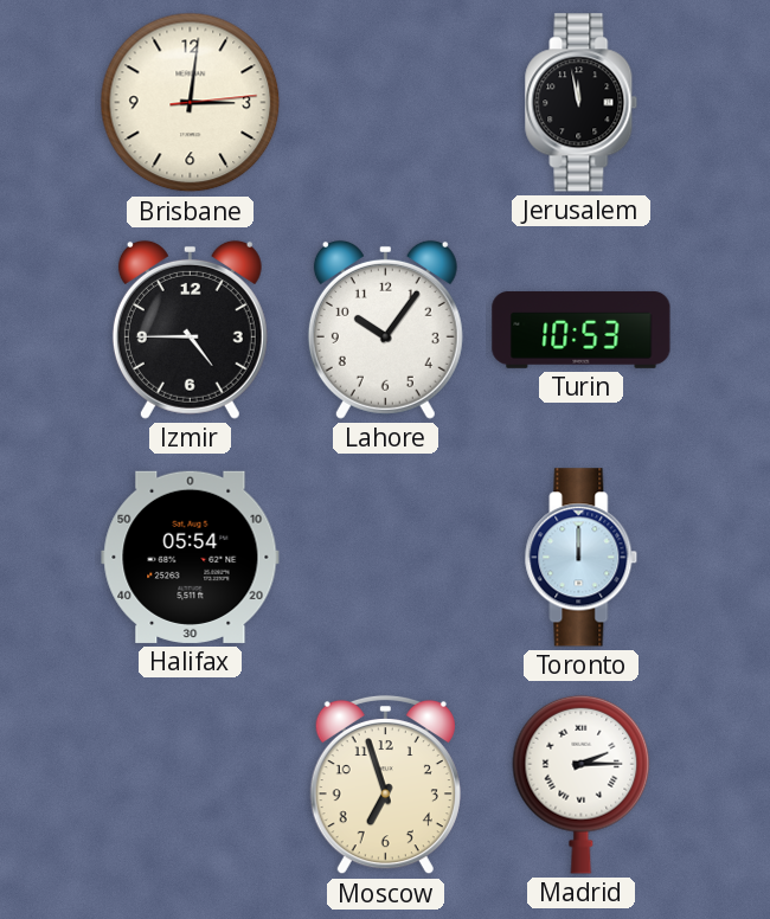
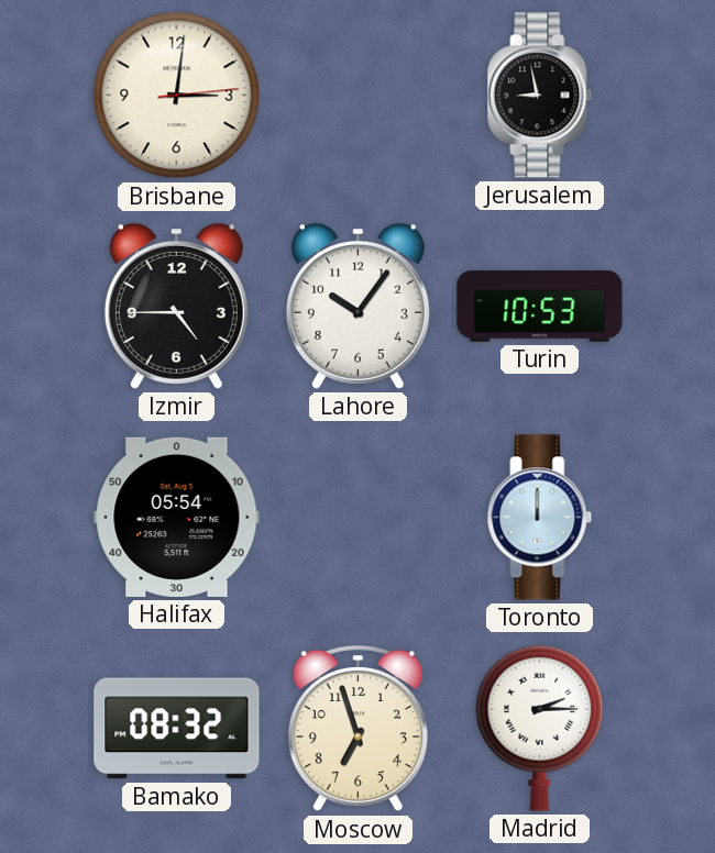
Jerusalem: 11:58 -> 8:58 (540, 96)
Bamako: none -> 08:32 (177, 729)
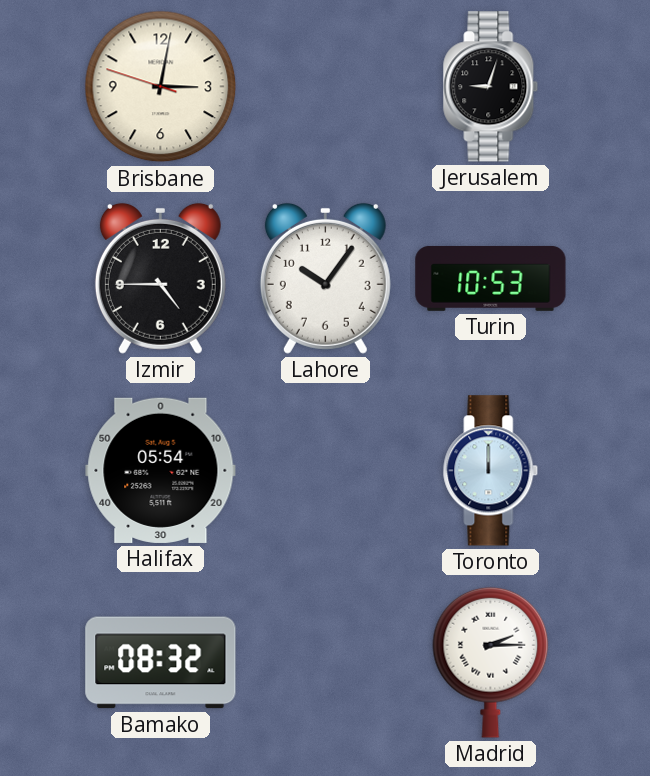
Brisbane: 3:01:14 -> 3:01:48 (161, 87)
Jerusalem: 8:58 -> 9:03 (491, 87)
Moscow: 6:57 -> none (358, 729)
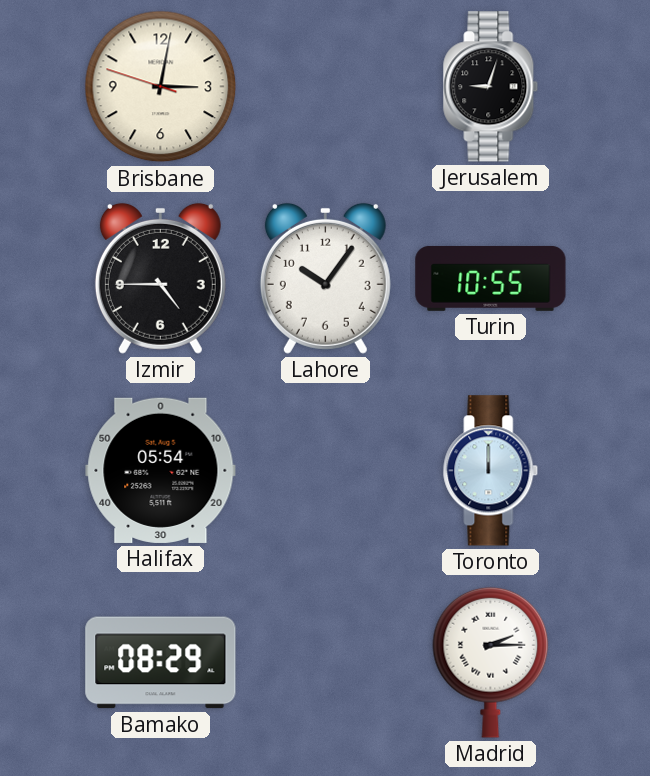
Turin: 10:53 -> 10:55 (491, 278)
Bamako: 08:32 -> 08:29 (161, 663)
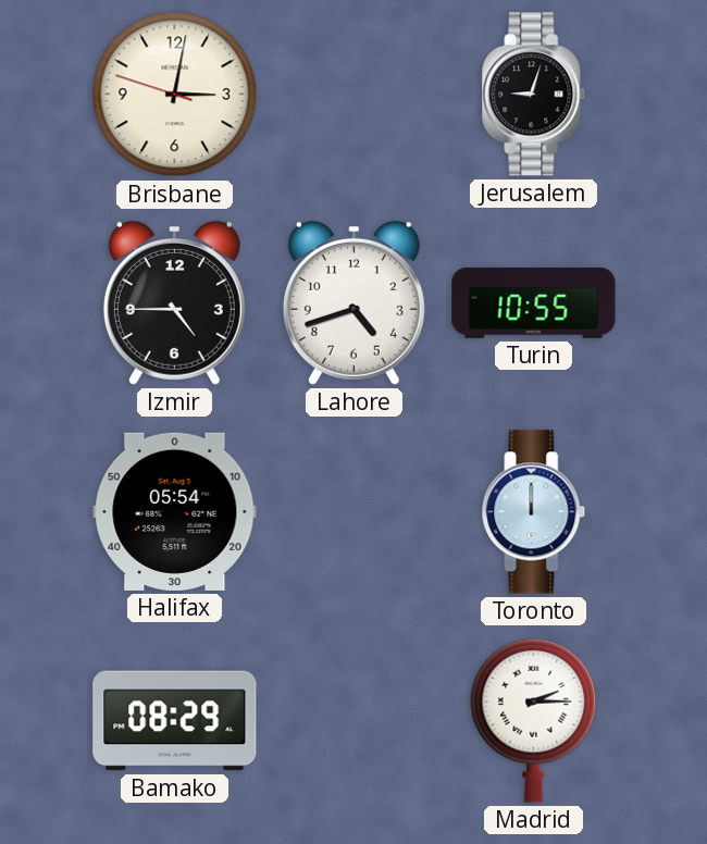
Lahore: 10:06 -> 4:42 (353, 302)
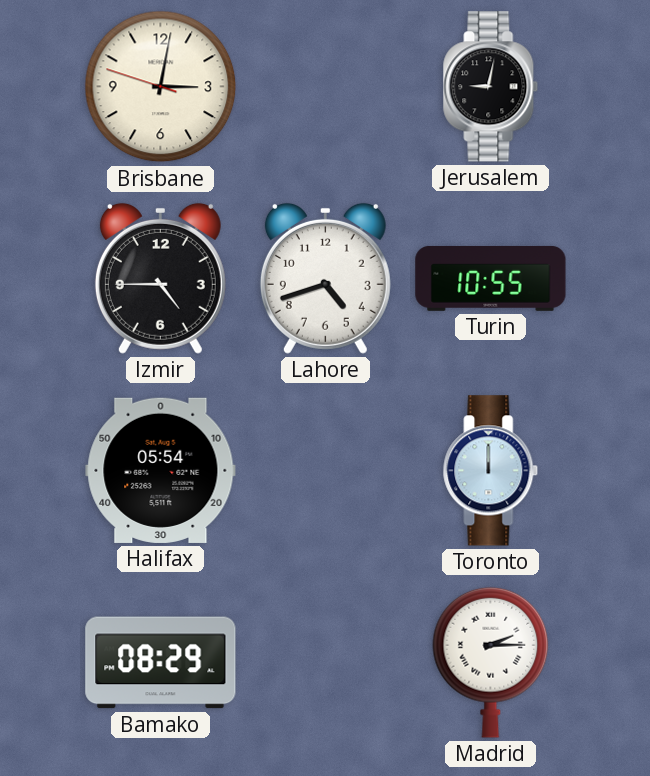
Jerusalem: 9:03 -> 9:02 (491, 87)
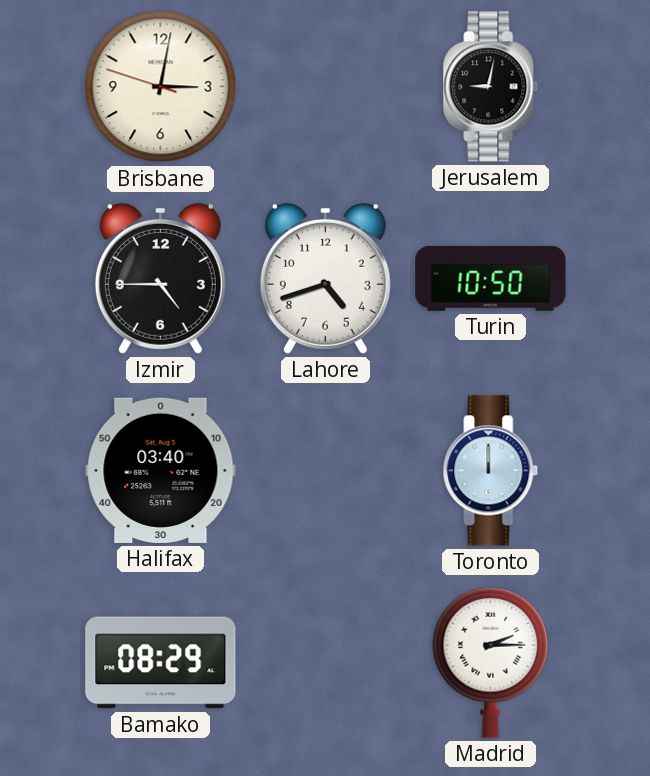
Turin: 10:55 -> 10:50 (491, 278)
Halifax: 05:54 -> 03:40 (161, 470)
